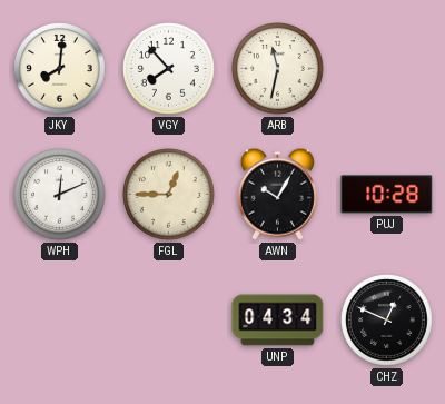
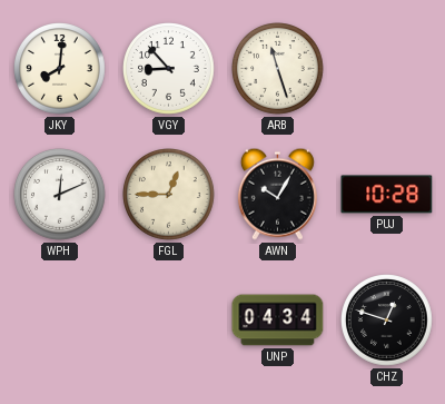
VGY: 7:53 -> 8:53 (169, 69)
ARB: 11:32 -> 11:27 (278, 69)
CHZ: 12:49 -> 12:48 (387, 321)
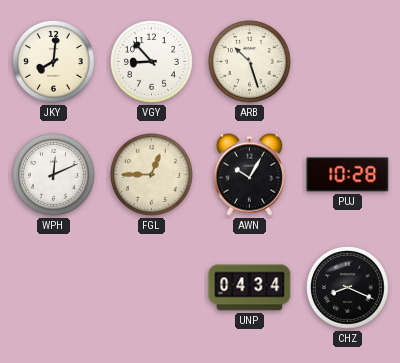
ARB: 11:27 -> 10:27 (250, 62)
CHZ: 12:48 -> 8:19 (348, 288)
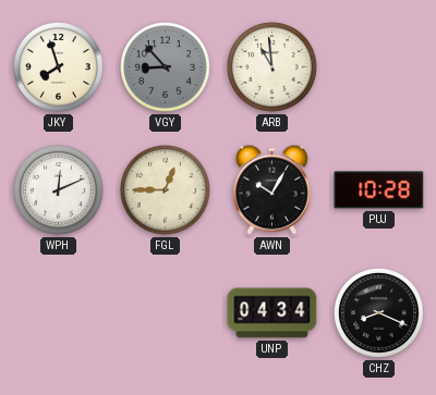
JKY: 8:01 -> 7:57 (59, 67)
VGY dial: white -> grey (166, 67)
ARB: 10:27 -> 10:59 (272, 67)
